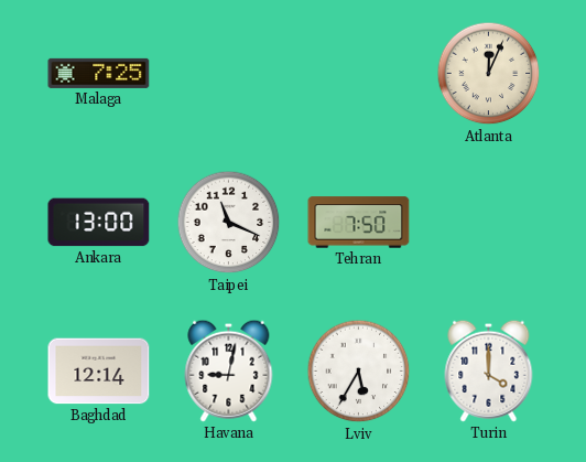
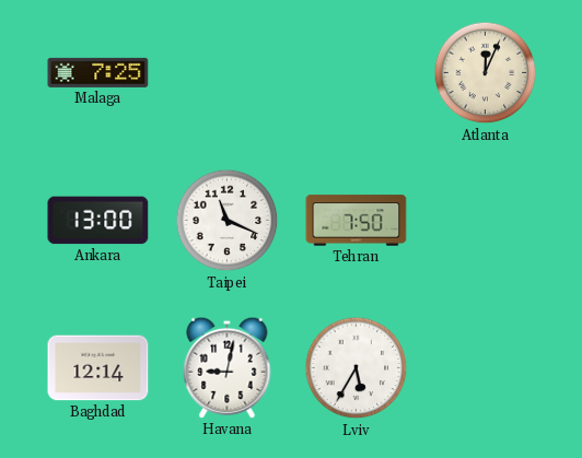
Turin: 4:00 -> none (489, 370)
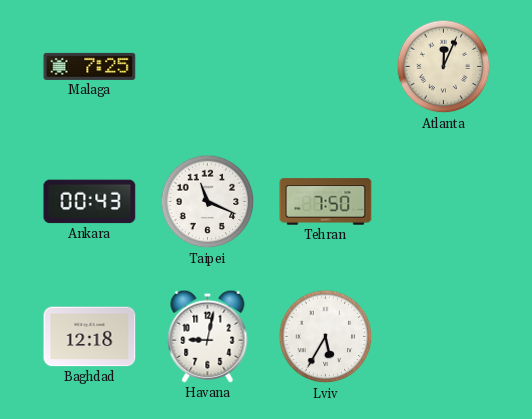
Ankara: 13:00 -> 00:43 (90, 202)
Baghdad: 12:14 -> 12:18 (90, 337)
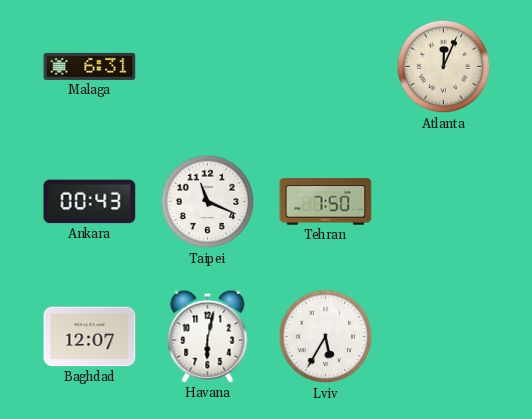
Malaga: 7:25 -> 6:31 (90, 66)
Baghdad: 12:18 -> 12:07 (90, 337)
Havana: 9:02 -> 6:02 (208, 336)
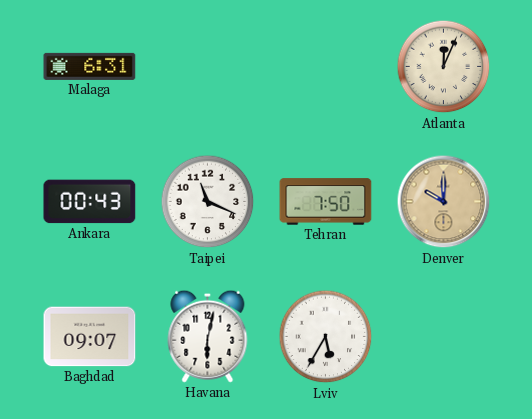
Denver: none -> 10:00 (444, 202)
Baghdad: 12:07 -> 09:07 (90, 337)
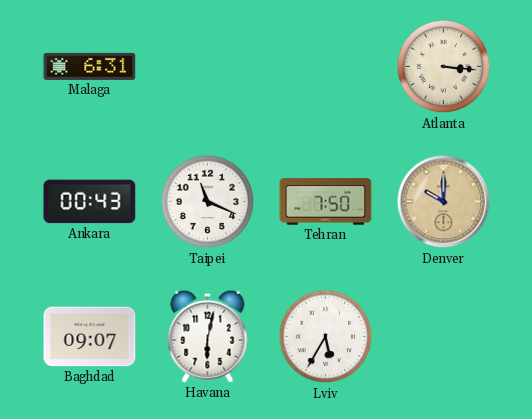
Atlanta: 12:04 -> 3:16 (444, 67)
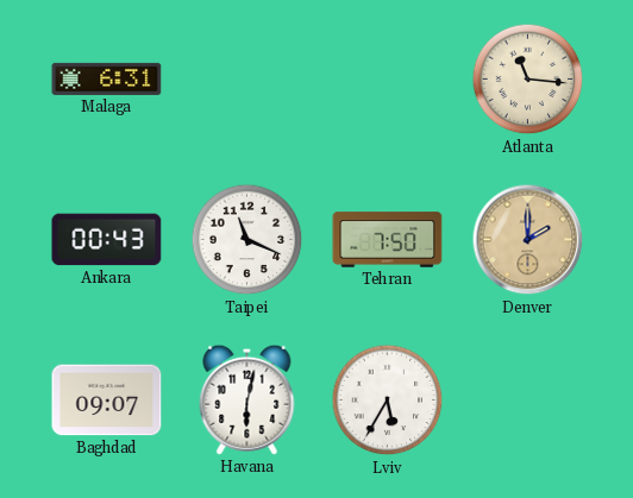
Atlanta: 3:16 -> 11:16 (528, 80)
Denver: 10:00 -> 2:00 (528, 240)
